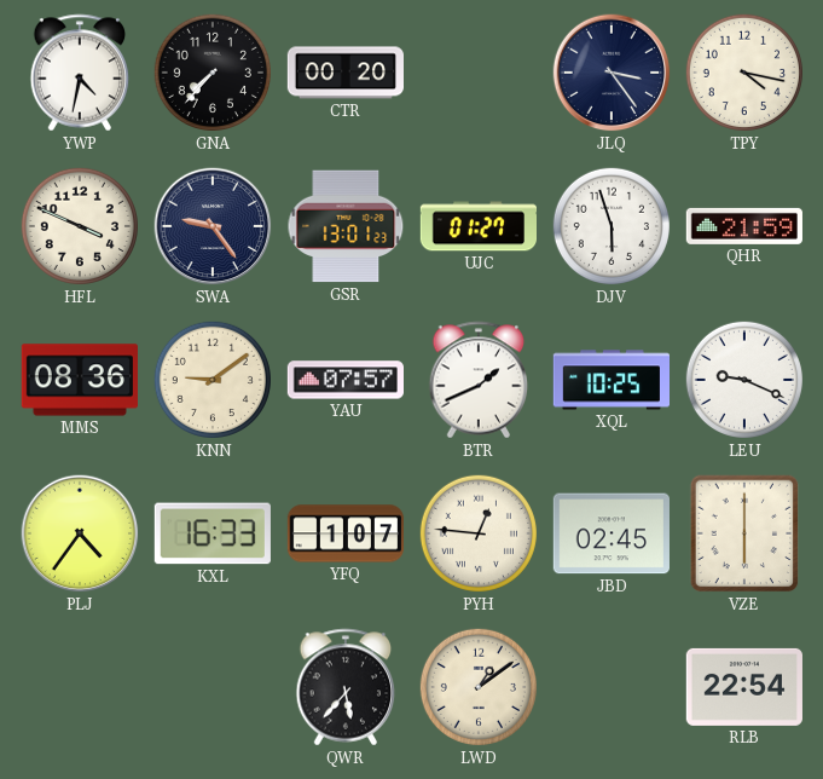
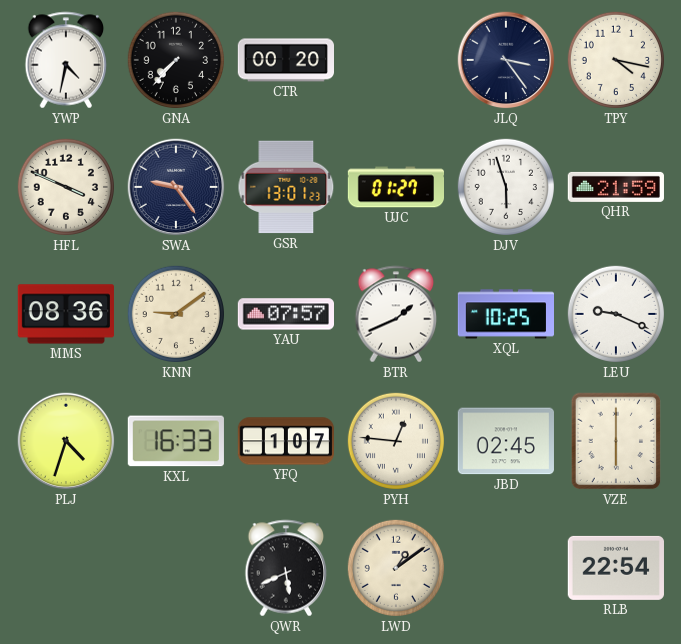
PLJ: 4:36 -> 4:33 (66, 441)
QWR: 5:37 -> 5:41 (286, 568)
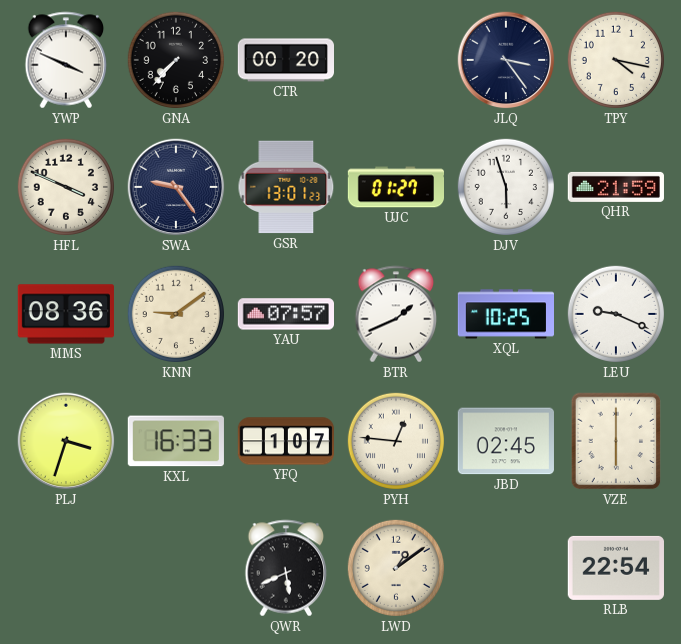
YWP: 4:32 -> 3:49 (66, 60)
PLJ: 4:33 -> 3:33 (66, 441)
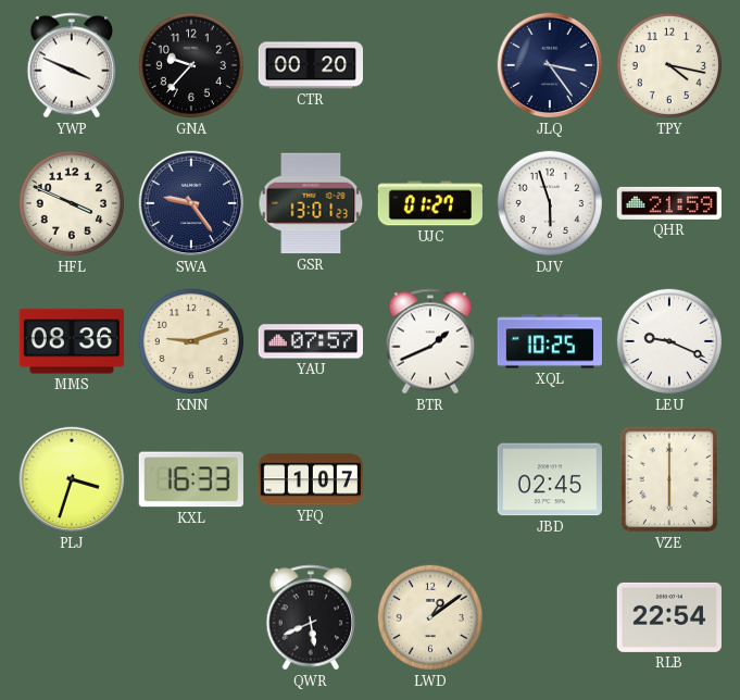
GNA: 7:37 -> 9:37 (191, 65)
KNN: 9:09 -> 9:12 (191, 341)
PYH: 12:46 -> none (396, 441)
